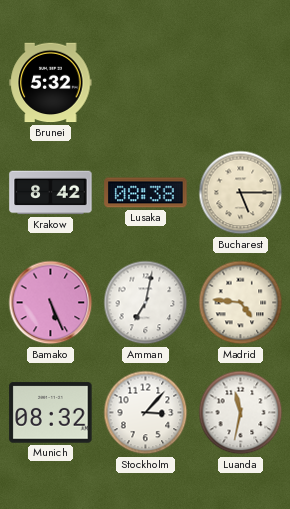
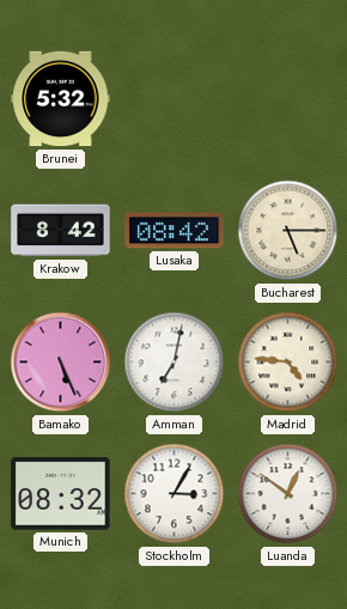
Lusaka: 08:38 -> 08:42 (175, 231)
Stockholm: 3:07 -> 3:05 (175, 494)
Luanda: 11:32 -> 12:51 (288, 494)
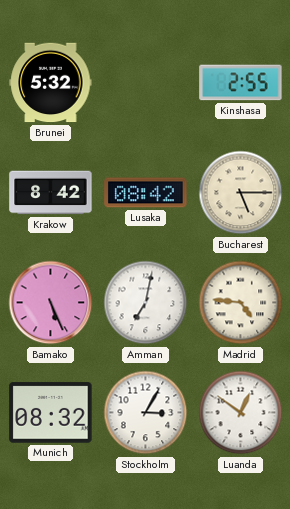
Kinshasa: none -> 2:55 (241, 83)
